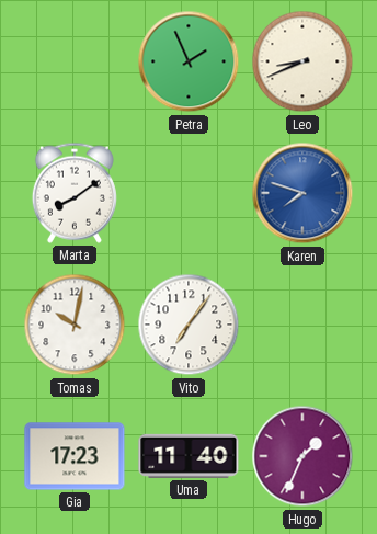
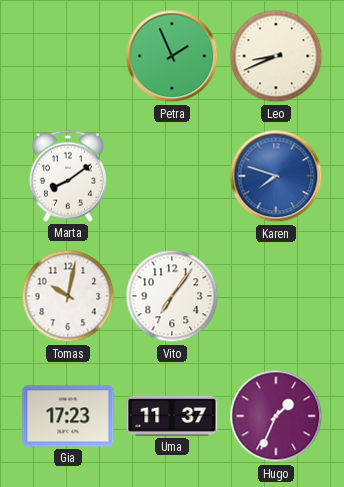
Uma: 11:40 -> 11:37 (172, 416)
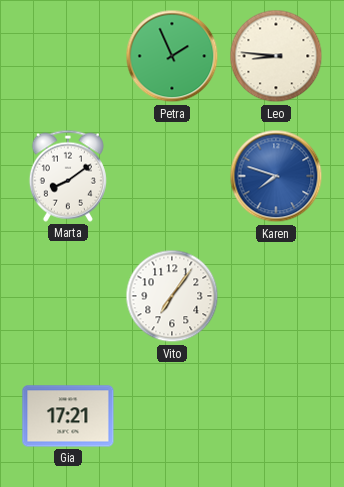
Leo: 8:41 -> 8:46 (276, 56)
Tomas: 10:02 -> none (68, 296)
Gia: 17:23 -> 17:21 (68, 416)
Uma: 11:37 -> none (172, 416)
Hugo: 1:34 -> none (276, 416)
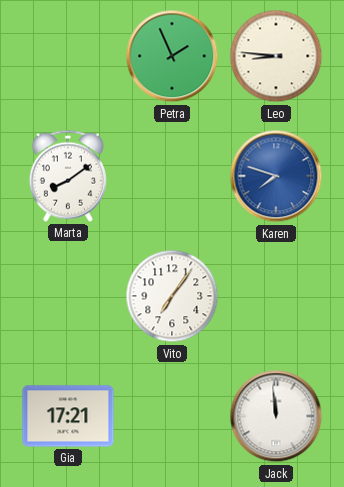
Jack: none -> 11:59 (276, 416)
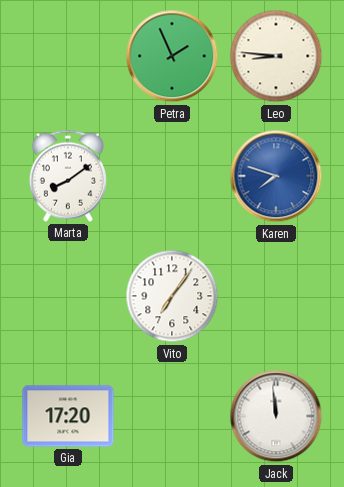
Gia: 17:21 -> 17:20 (68, 416)
